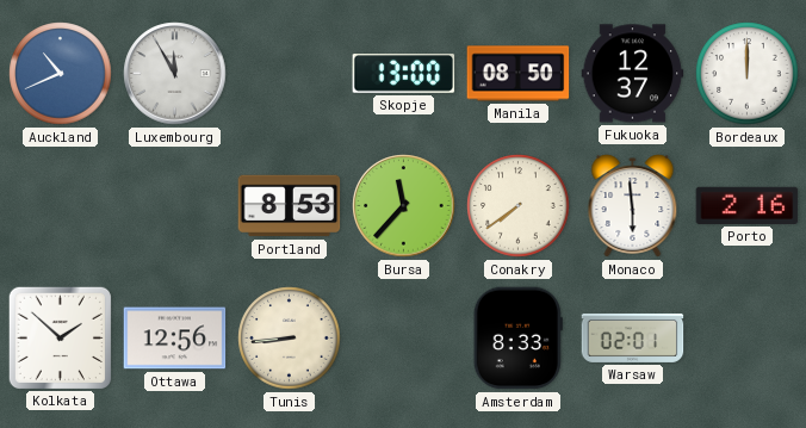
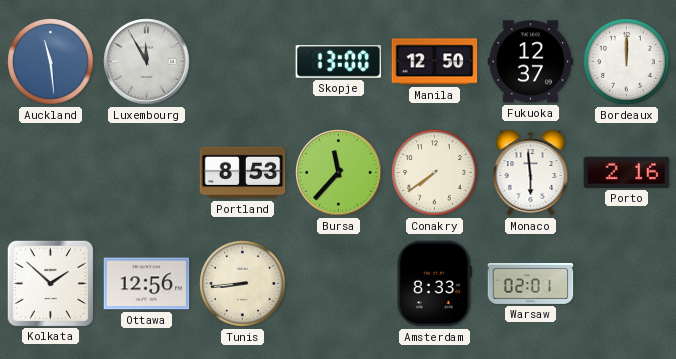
Auckland: 10:41 -> 11:29 (51, 62)
Manila: 08:50 -> 12:50 (435, 62)
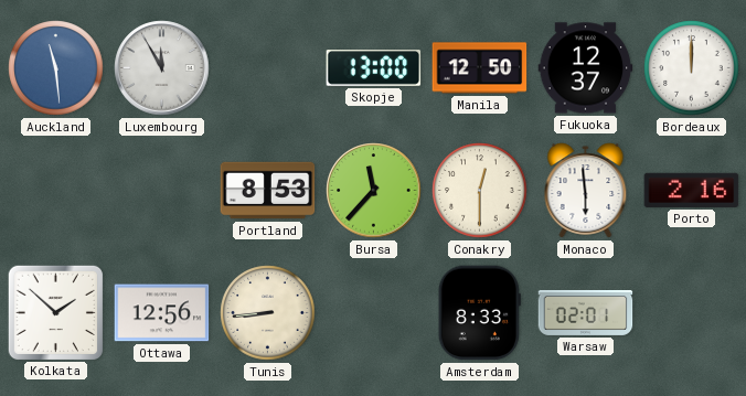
Conakry: 7:39 -> 12:30 (480, 191)
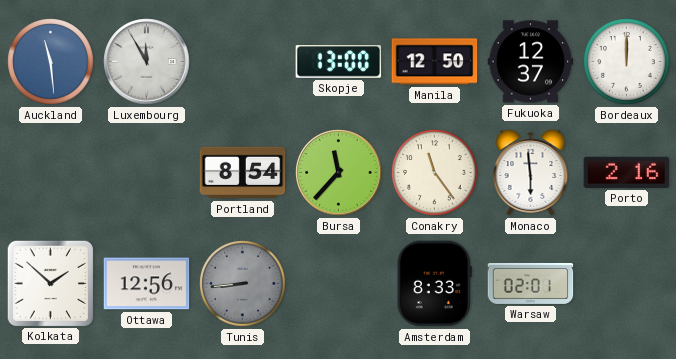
Portland: 8:53 -> 8:54 (243, 173)
Conakry: 12:30 -> 11:24 (435, 173)
Tunis dial: cream -> grey (243, 284)
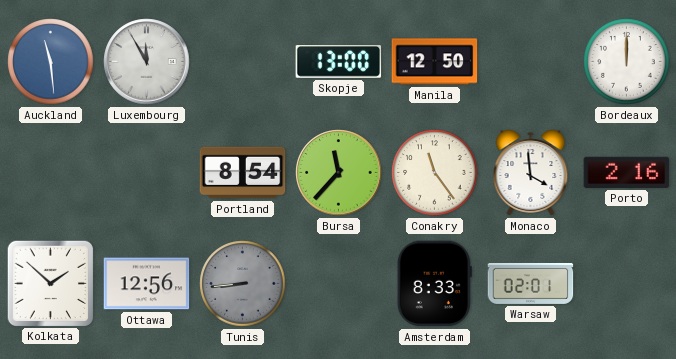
Fukuoka: 12:37 -> none (531, 62)
Monaco: 5:59 -> 3:59 (531, 173)
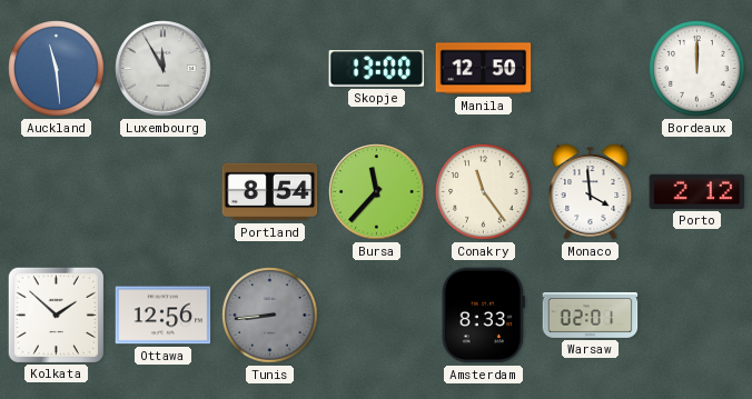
Porto: 2:16 -> 2:12 (697, 191)
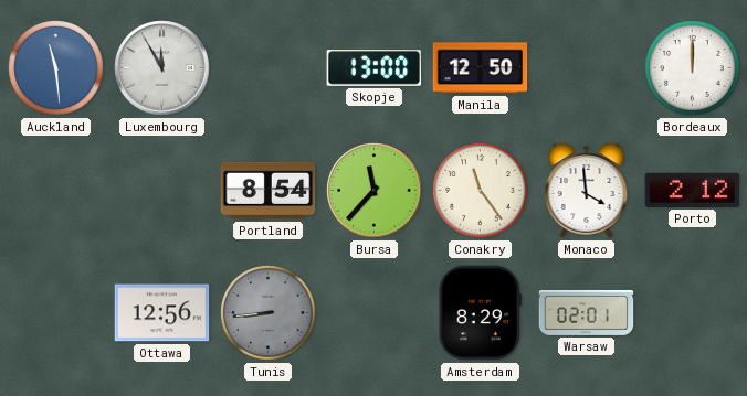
Kolkata: 1:52 -> none (56, 315)
Amsterdam: 8:33 -> 8:29 (480, 313)
